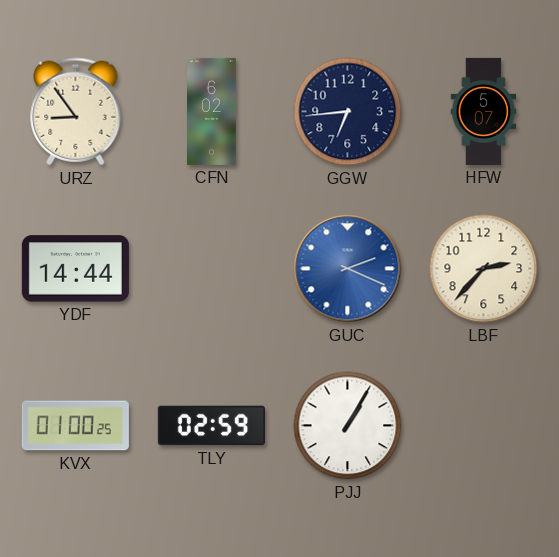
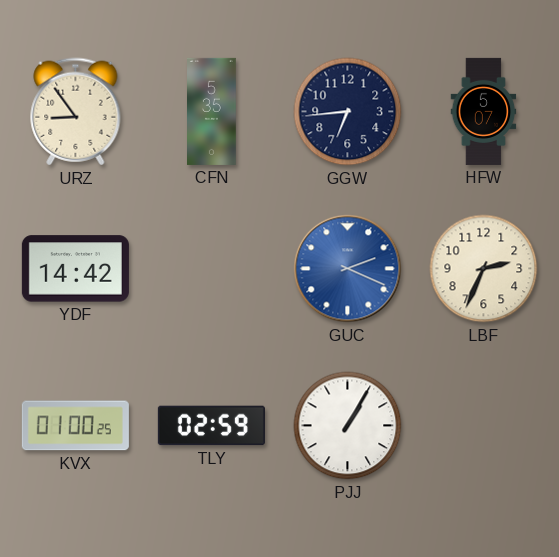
CFN: 6:02 -> 5:35 (212, 111)
YDF: 14:44 -> 14:42 (75, 269)
LBF: 2:37 -> 2:34 (484, 269)
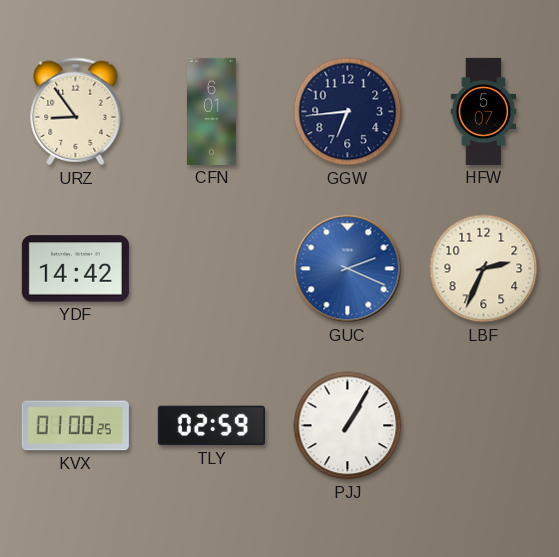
CFN: 5:35 -> 6:01 (212, 111)
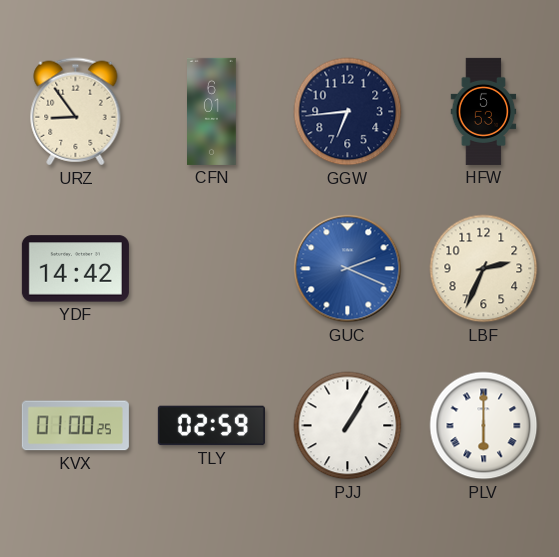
HFW: 5:07 -> 5:53 (484, 111)
PLV: none -> 6:00 (484, 426)
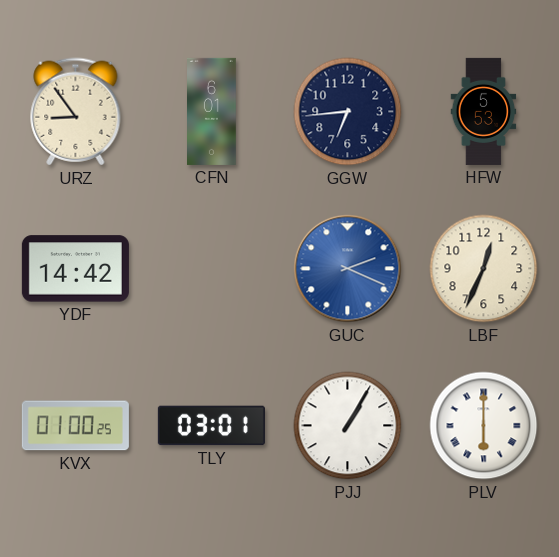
LBF: 2:34 -> 12:34 (484, 269)
TLY: 02:59 -> 03:01 (211, 426)
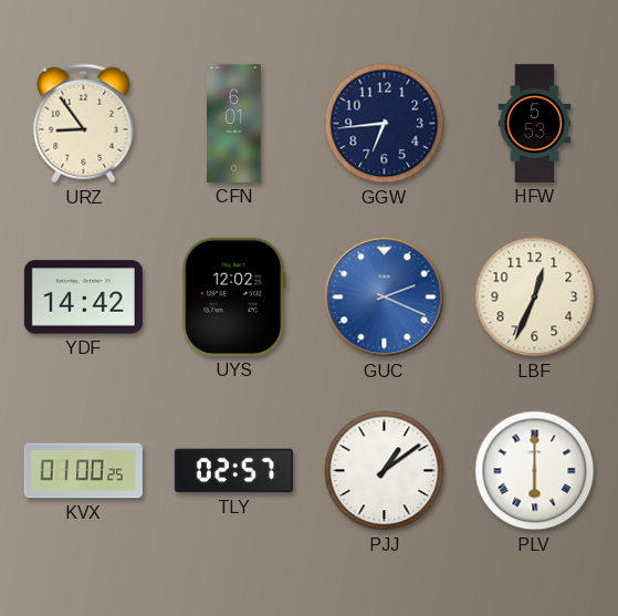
UYS: none -> 12:02 (234, 296)
TLY: 03:01 -> 02:57 (233, 471)
PJJ: 1:05 -> 1:09 (385, 471)
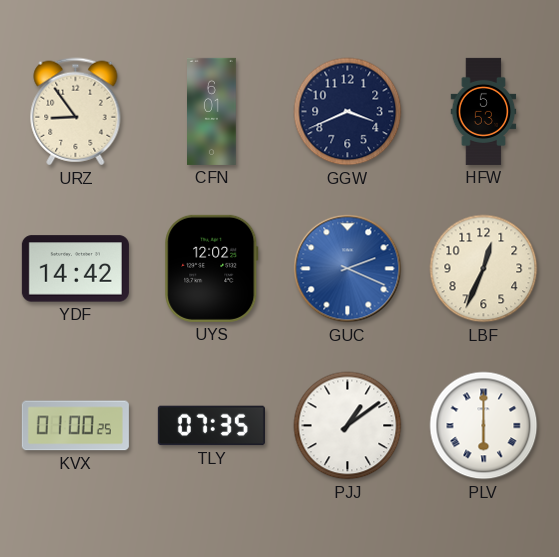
GGW: 6:44 -> 3:41 (348, 112)
TLY: 02:57 -> 07:35 (211, 426)
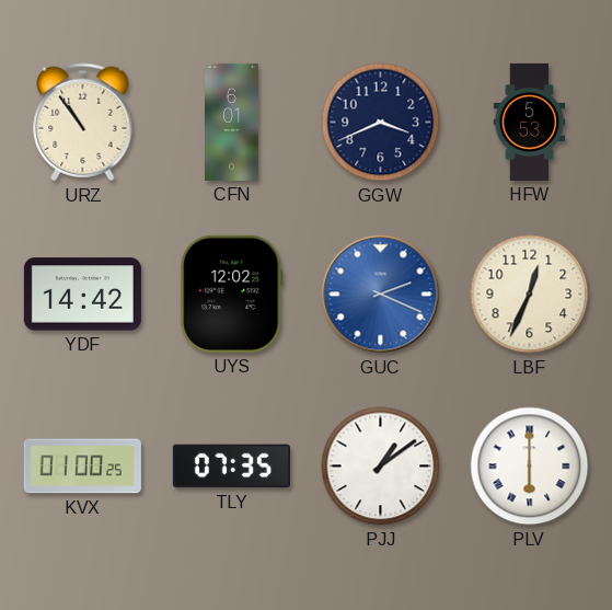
URZ: 8:54 -> 10:54 (83, 123)
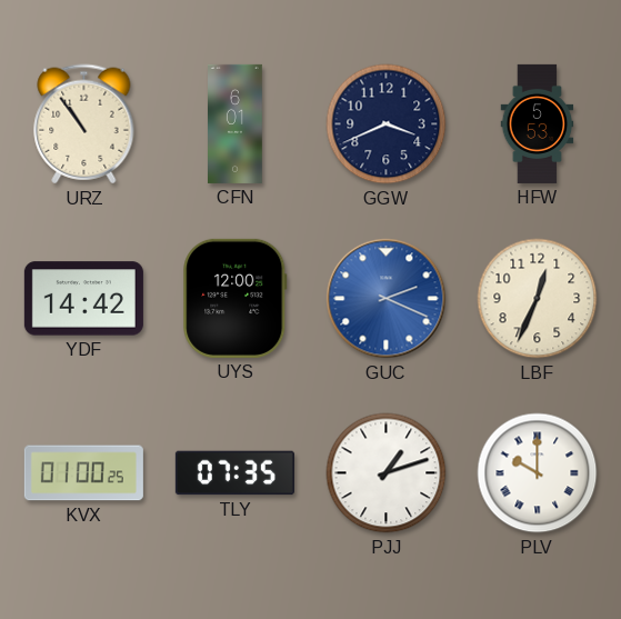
UYS: 12:02 -> 12:00 (236, 298)
PJJ: 1:09 -> 1:12 (387, 473)
PLV: 6:00 -> 10:00 (538, 473)
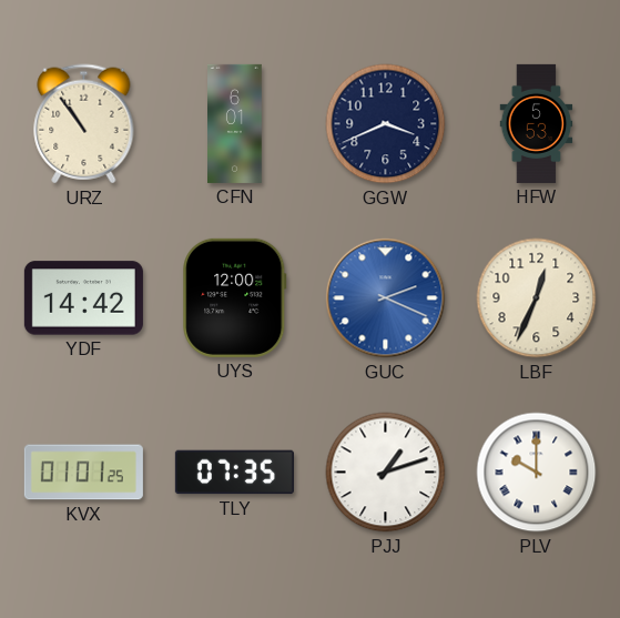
KVX: 01:00 -> 01:01 (83, 473)
